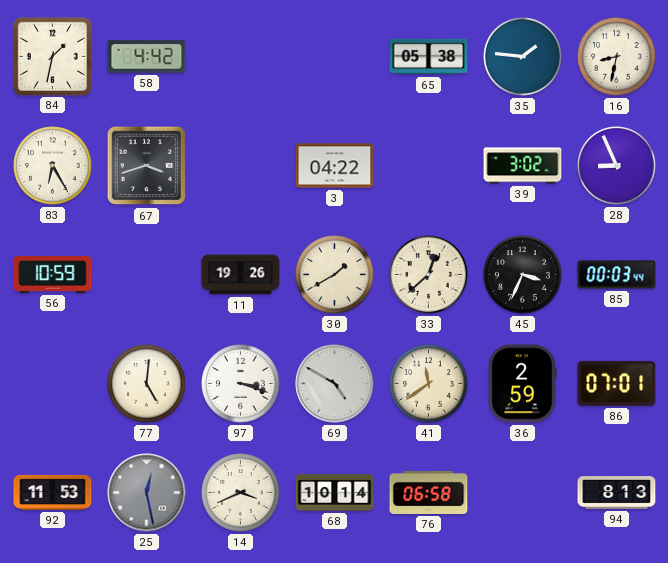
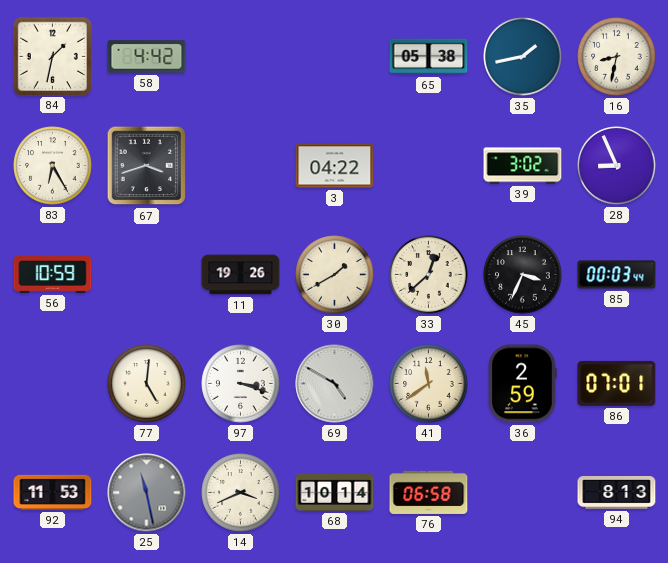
35: 1:46 -> 1:43 (523, 57)
25: 12:28 -> 11:28 (147, 493)
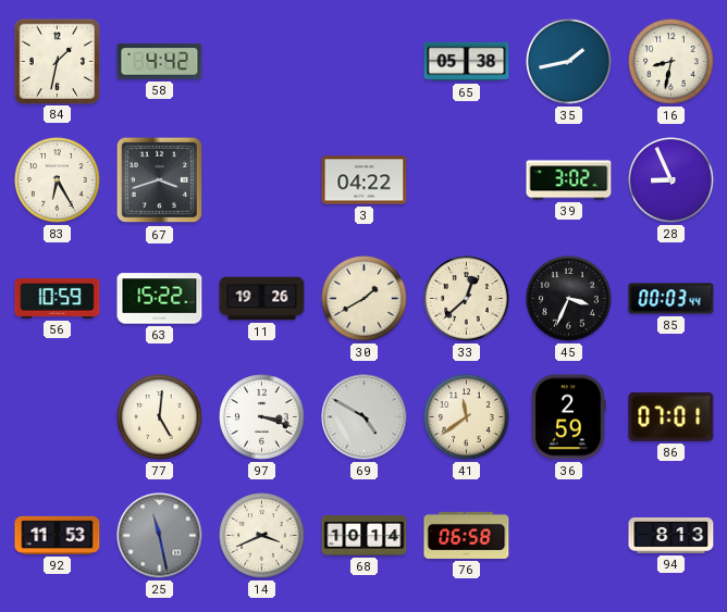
63: none -> 15:22 (160, 299)
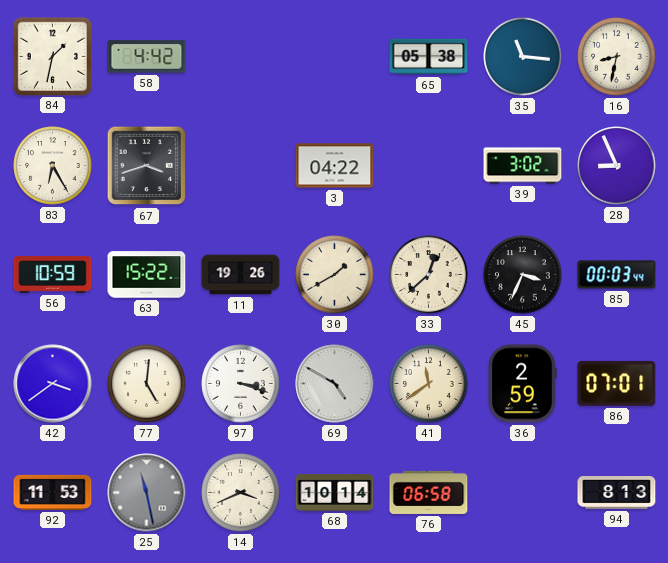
35: 1:43 -> 11:16 (523, 57)
42: none -> 3:39 (53, 384)
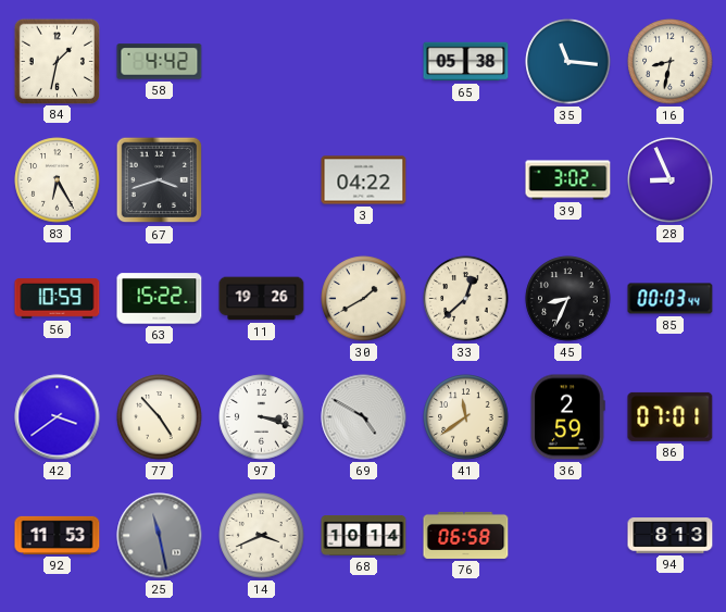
45: 3:34 -> 8:34 (568, 299)
77: 5:01 -> 4:53 (160, 417)
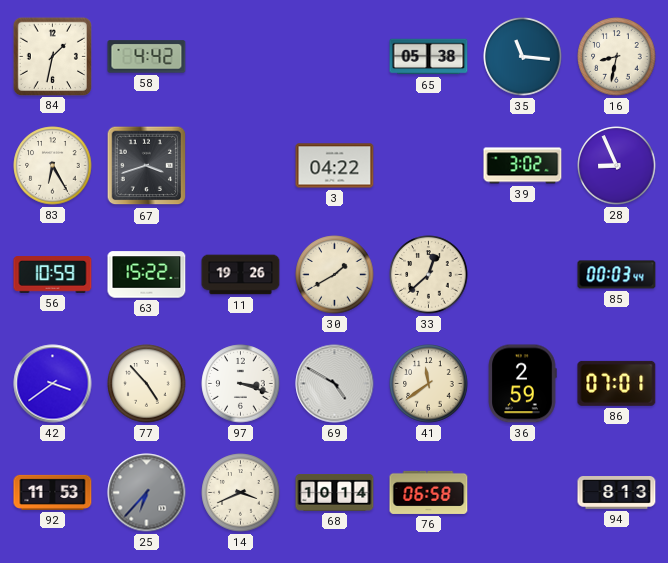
45: 8:34 -> none (568, 299)
25: 11:28 -> 6:37 (147, 493)
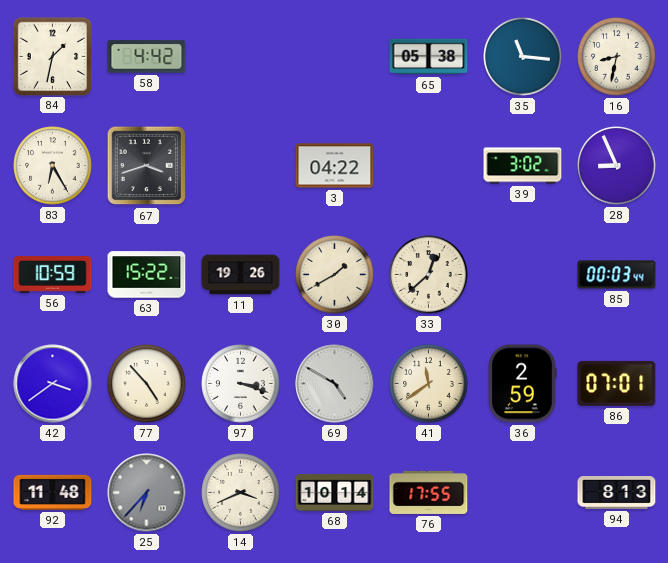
92: 11:53 -> 11:48 (53, 492)
76: 06:58 -> 17:55 (429, 492)
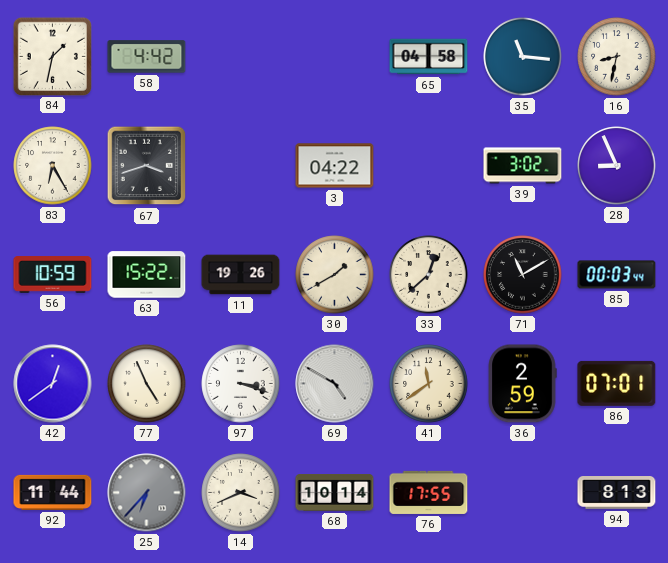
65: 05:38 -> 04:58 (429, 57)
71: none -> 11:10 (523, 275)
42: 3:39 -> 12:39 (53, 384)
77: 4:53 -> 4:56 (147, 384)
92: 11:48 -> 11:44 (53, 492)
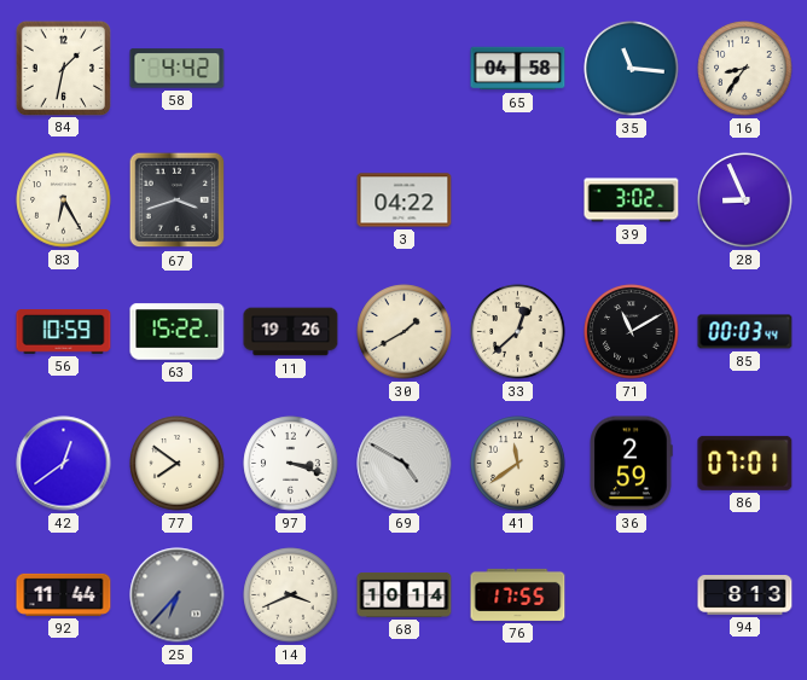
16: 8:32 -> 8:36 (745, 69)
77: 4:56 -> 7:51 (178, 464)
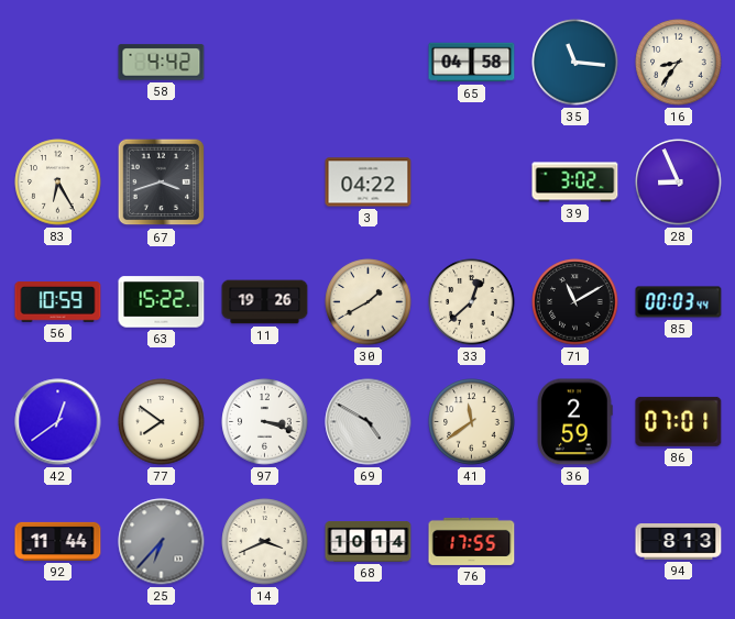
84: 1:32 -> none (63, 68)
